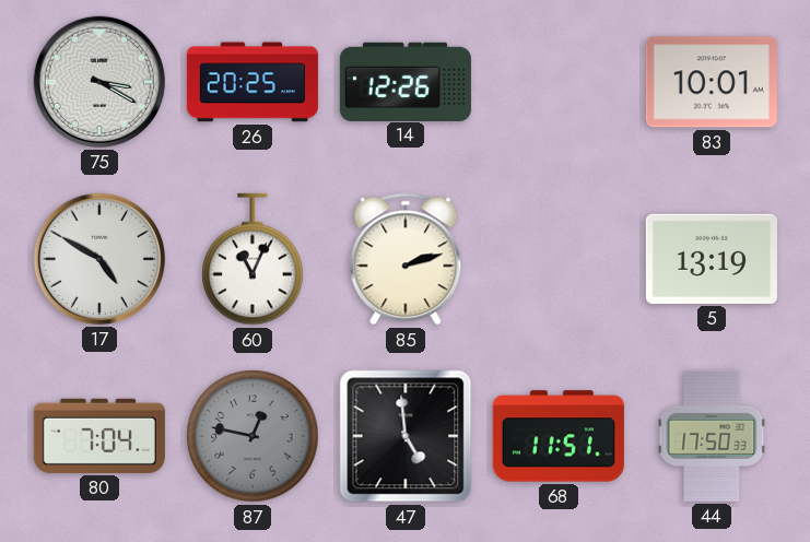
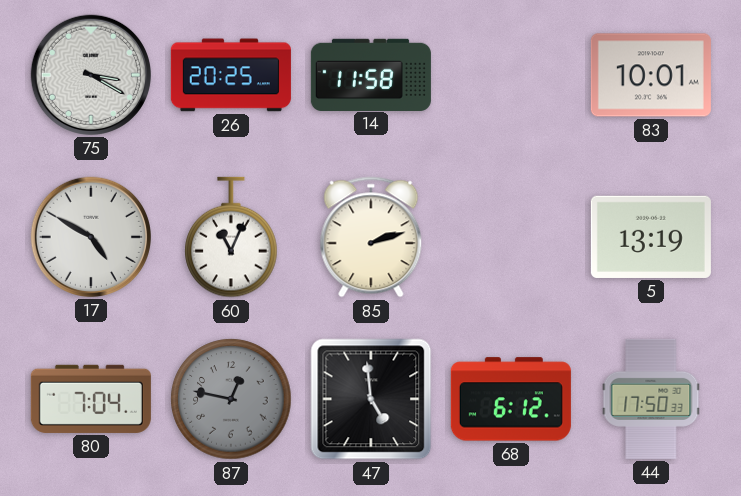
14: 12:26 -> 11:58 (371, 74)
68: 11:51 -> 6:12 (511, 399)
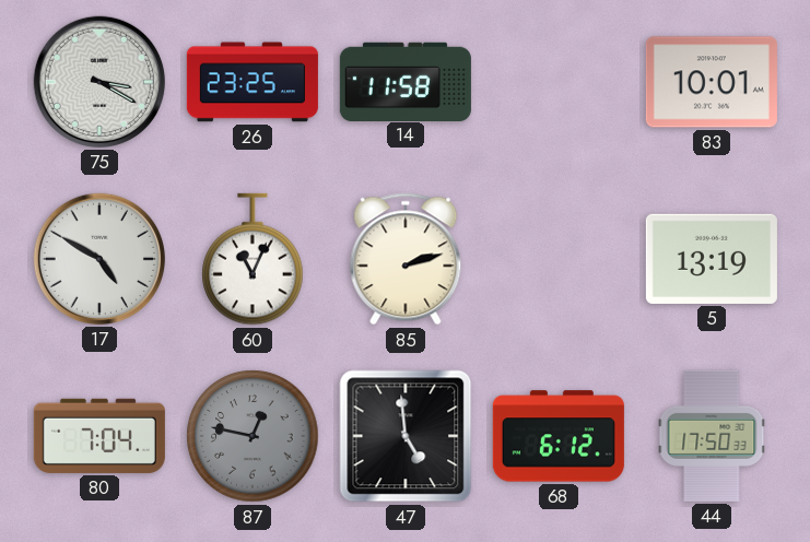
26: 20:25 -> 23:25 (253, 82)
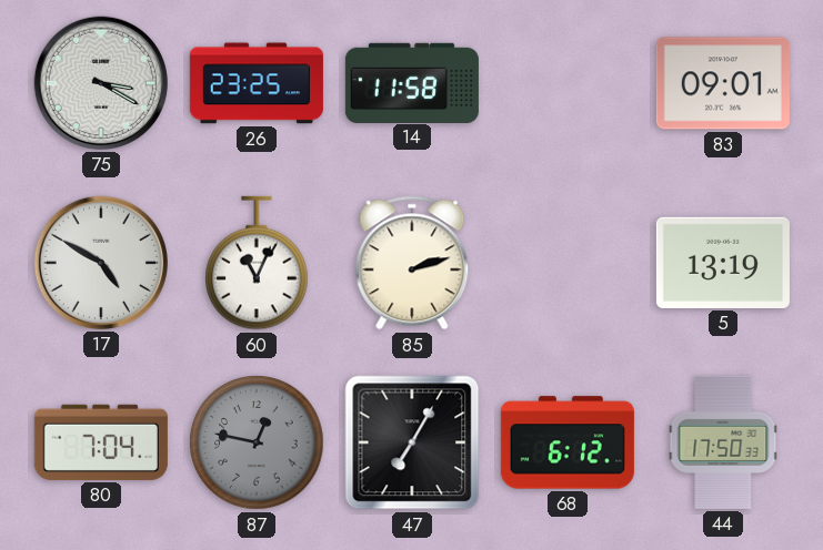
83: 10:01 -> 09:01 (723, 83)
47: 4:59 -> 7:05 (412, 442)
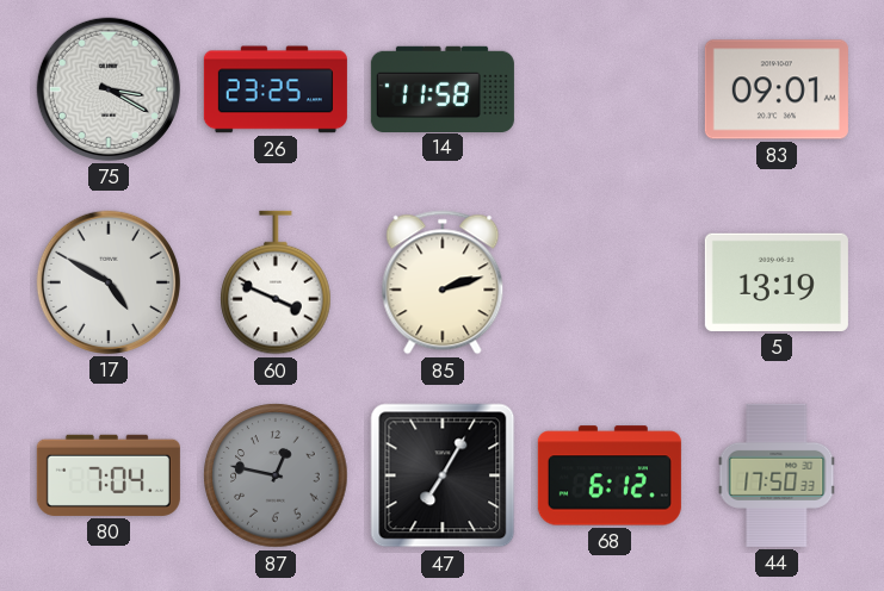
60: 11:04 -> 3:49 (276, 282)
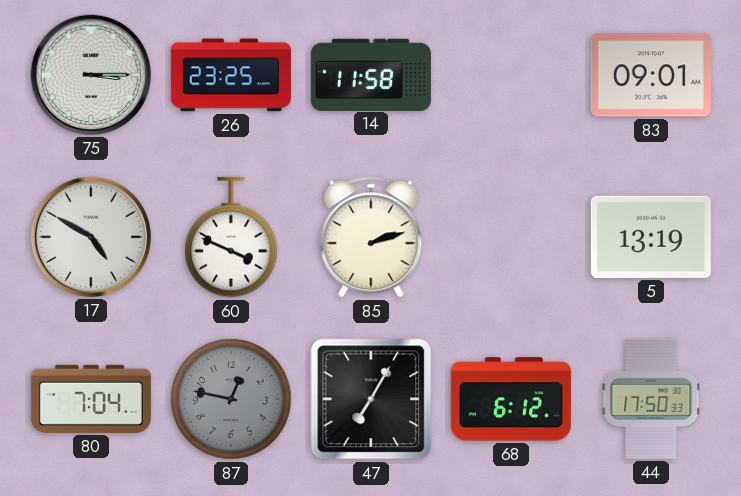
75: 3:20 -> 3:15 (91, 75)
